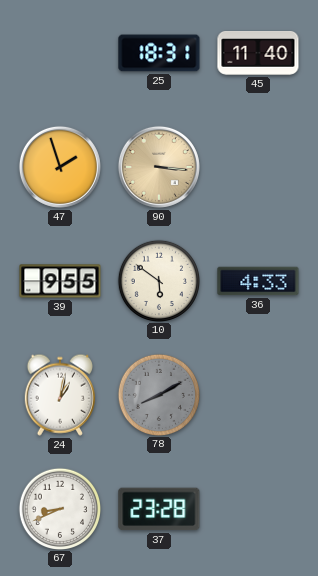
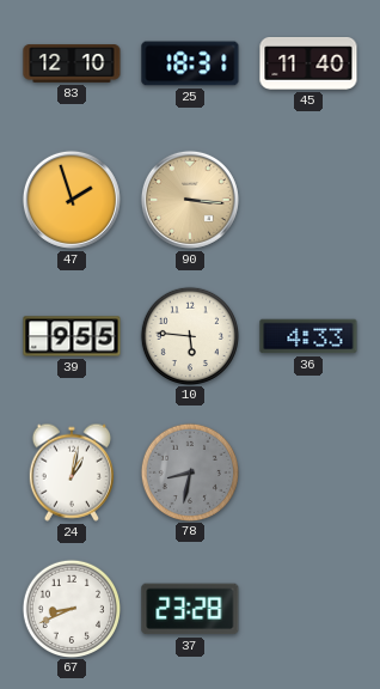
83: none -> 12:10 (72, 63)
10: 5:51 -> 5:46 (189, 335)
78: 8:10 -> 8:32 (189, 471)
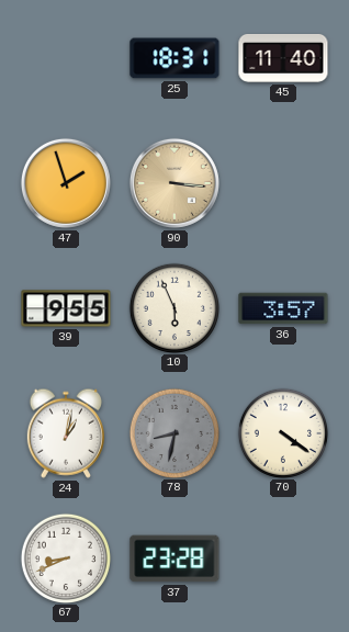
83: 12:10 -> none (72, 63)
10: 5:46 -> 5:56 (173, 307)
36: 4:33 -> 3:57 (283, 308)
70: none -> 4:21 (282, 432)
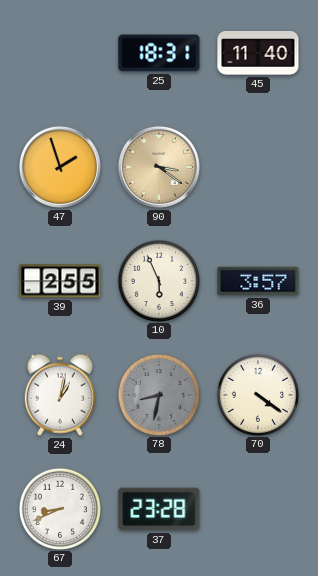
90: 3:16 -> 3:21 (159, 167)
39: 9:55 -> 2:55 (60, 281)
